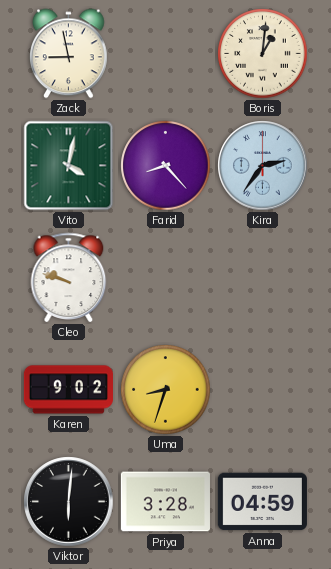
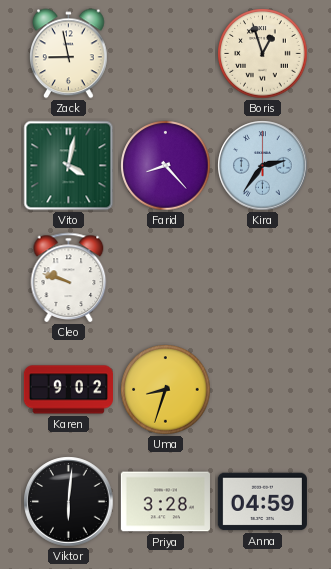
Boris: 1:01 -> 12:57 (263, 54)
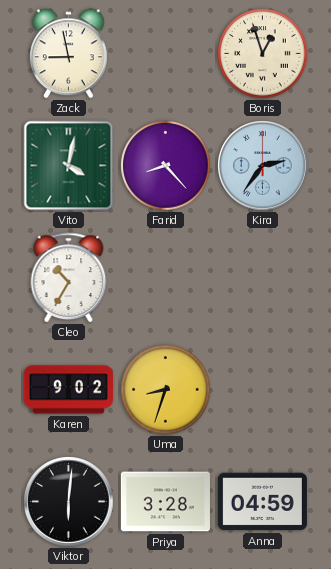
Cleo: 9:48 -> 10:35 (69, 277)
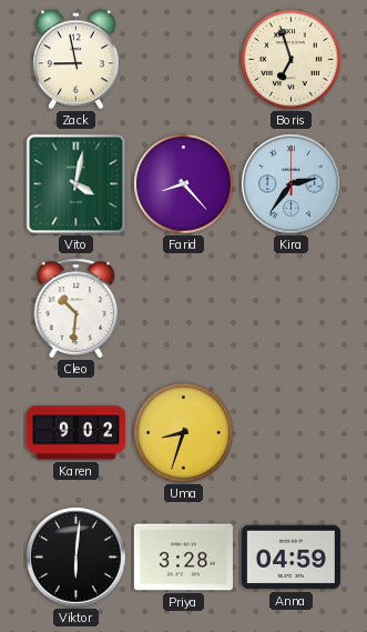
Boris: 12:57 -> 6:57 (292, 60)
Cleo: 10:35 -> 10:31 (77, 308)
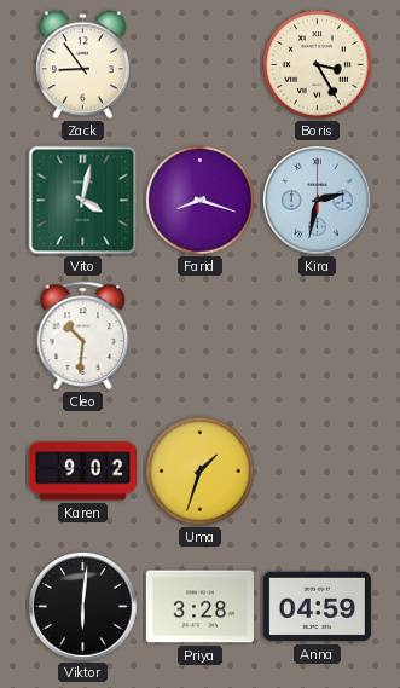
Zack: 8:58 -> 8:54 (83, 65)
Boris: 6:57 -> 3:25 (318, 65)
Farid: 8:23 -> 8:18 (201, 201)
Kira: 2:36 -> 2:32 (318, 201)
Uma: 8:33 -> 1:33 (201, 472)
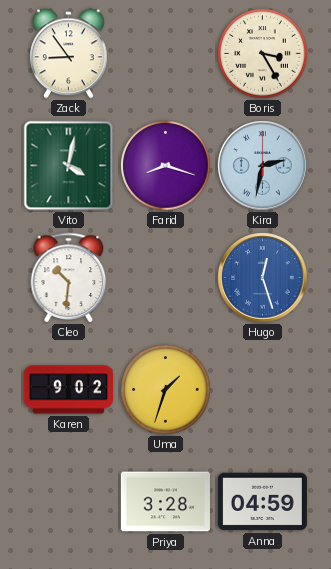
Hugo: none -> 12:27 (263, 278)
Viktor: 6:01 -> none (83, 607)
